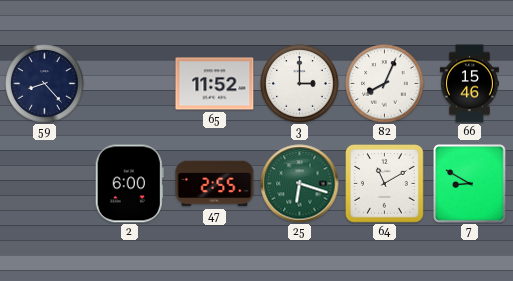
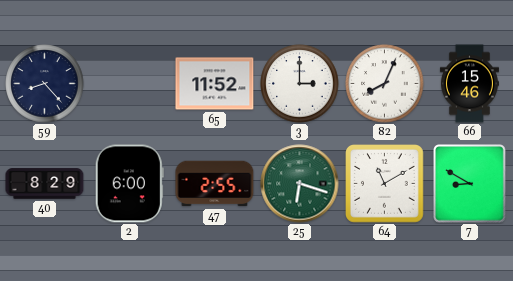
40: none -> 8:29 (45, 184)
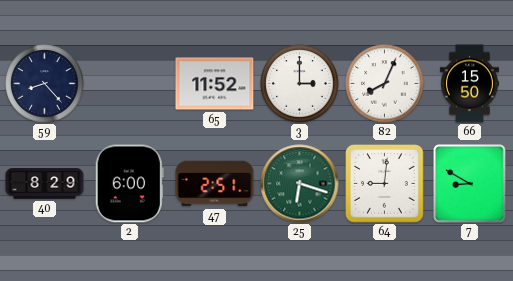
66: 15:46 -> 15:50 (469, 84)
47: 2:55 -> 2:51 (215, 184)
64: 11:10 -> 9:01 (385, 184)
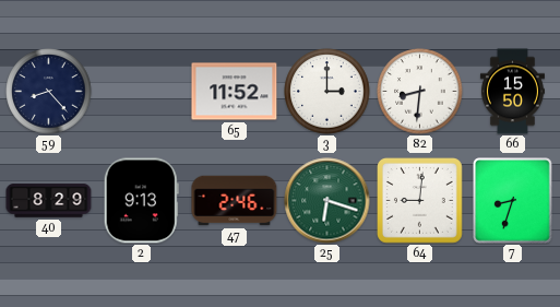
82: 8:04 -> 8:31 (420, 92)
2: 6:00 -> 9:13 (141, 201)
47: 2:51 -> 2:46 (235, 201)
7: 8:50 -> 8:33 (513, 201)
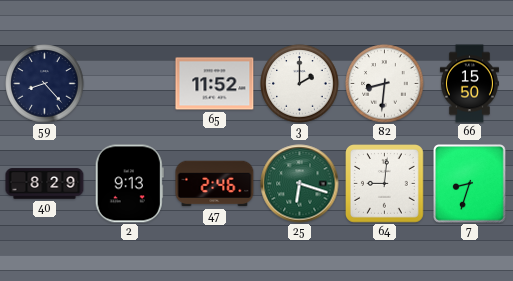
3: 3:00 -> 2:00 (300, 84)
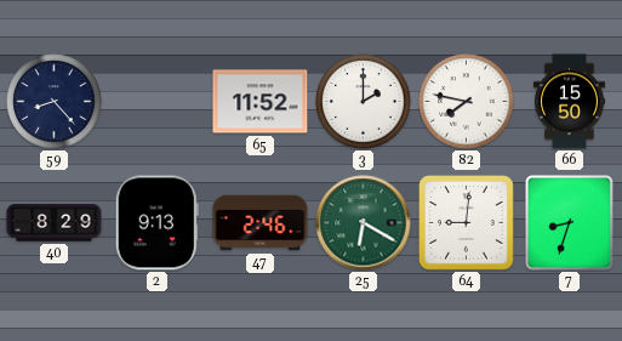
82: 8:31 -> 7:47 (467, 102)
25: 6:18 -> 6:20 (364, 223)
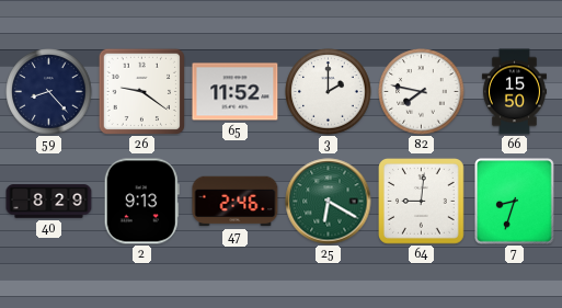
26: none -> 9:21 (141, 91)
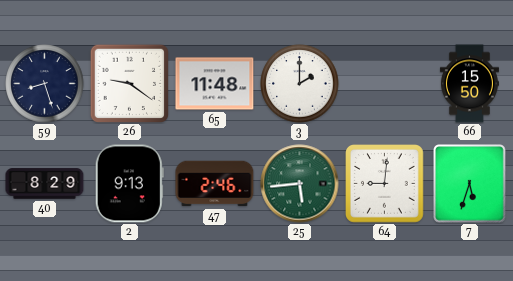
59: 8:23 -> 8:27 (45, 84)
65: 11:52 -> 11:48 (215, 84)
82: 7:47 -> none (422, 92)
25: 6:20 -> 5:44 (300, 184)
7: 8:33 -> 5:33 (470, 184)
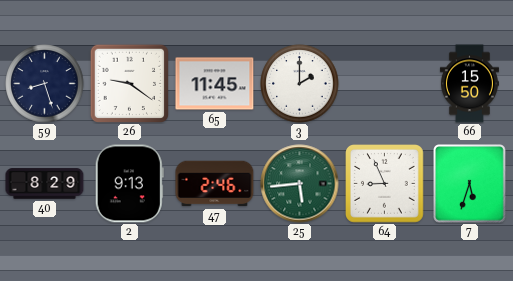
65: 11:48 -> 11:45 (215, 84)
64: 9:01 -> 8:56 (385, 184)
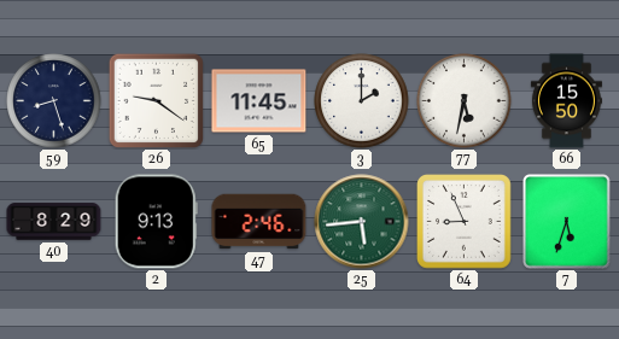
77: none -> 5:32 (465, 101)
